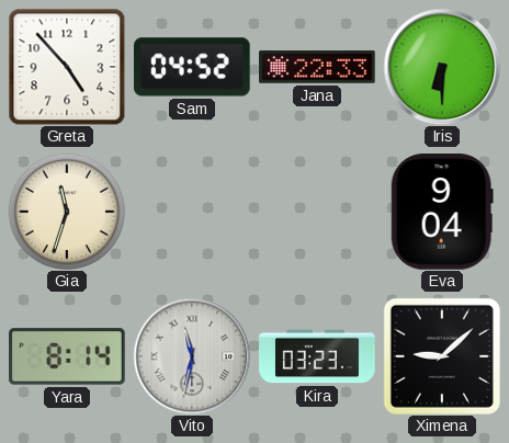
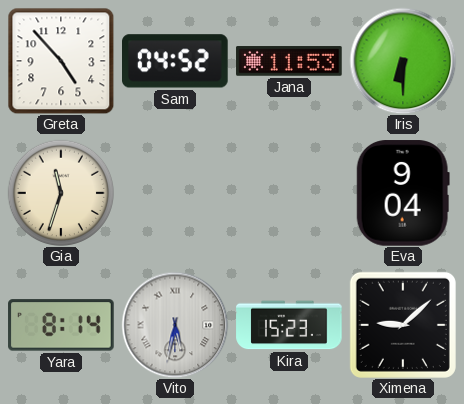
Jana: 22:33 -> 11:53 (289, 61)
Vito: 11:32 -> 5:32 (175, 325)
Kira: 03:23 -> 15:23 (289, 325)
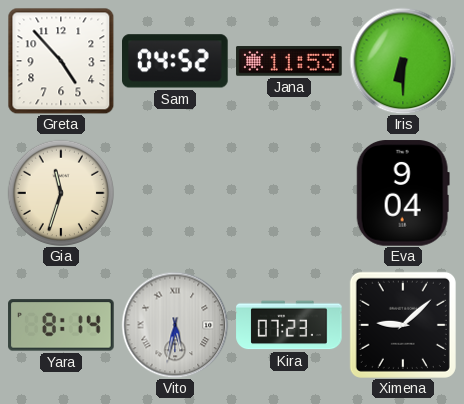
Kira: 15:23 -> 07:23 (289, 325)
